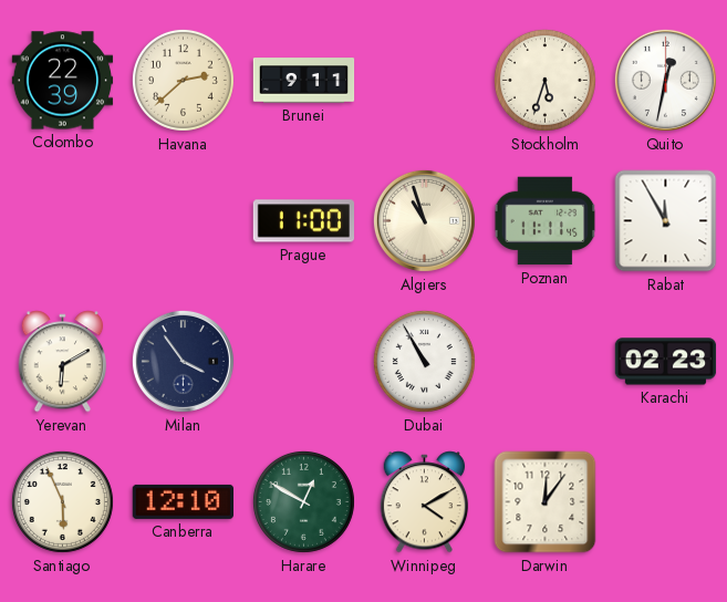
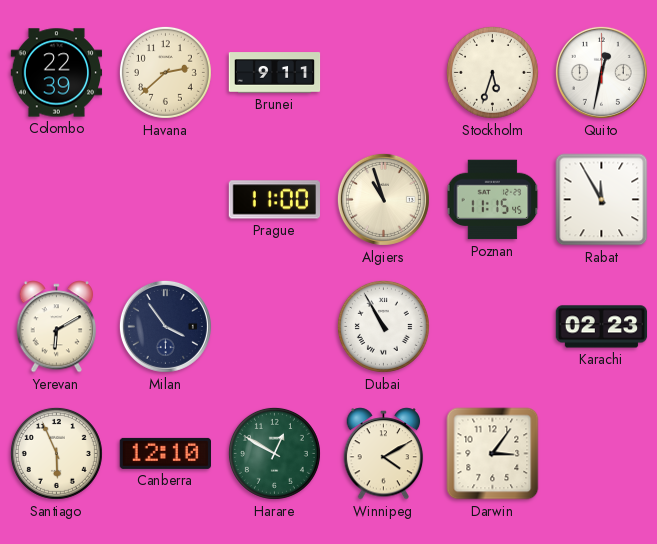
Poznan: 11:11 -> 11:15 (493, 200)
Darwin: 12:06 -> 3:06 (493, 454)
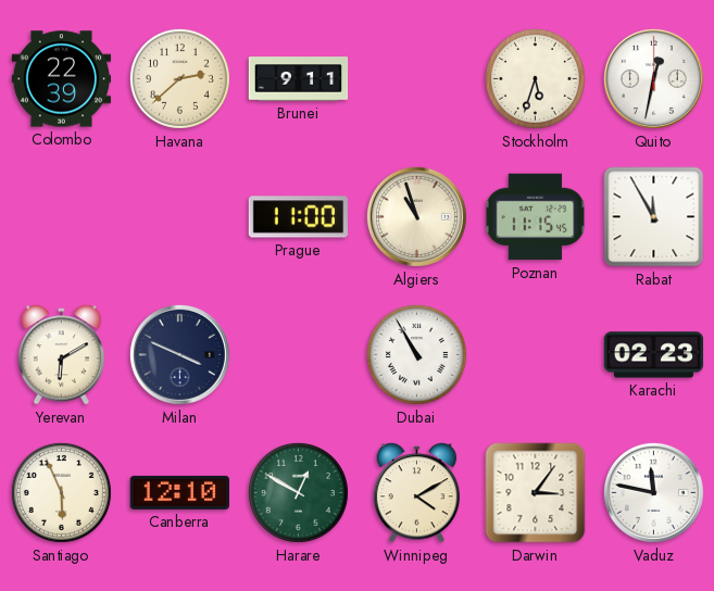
Milan: 3:54 -> 3:49 (179, 354)
Vaduz: none -> 11:47 (653, 492)
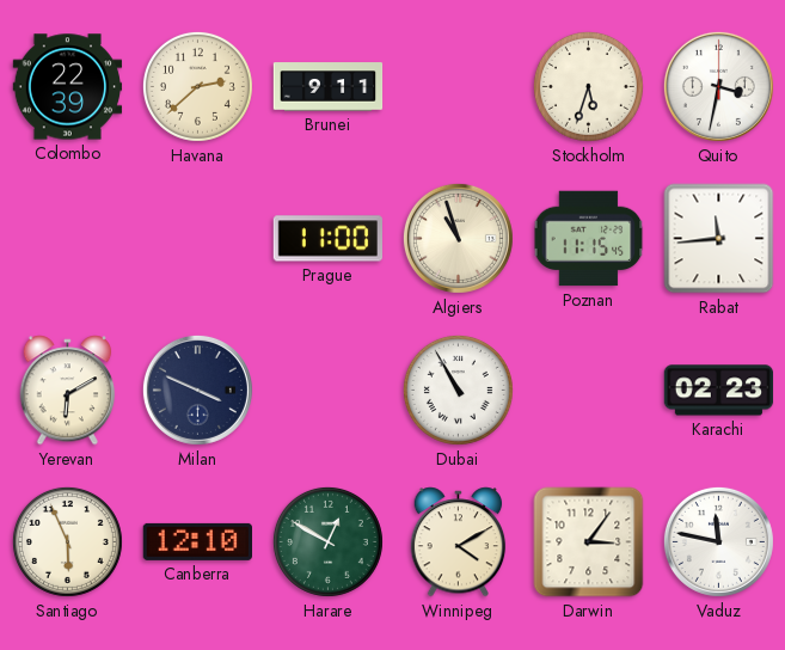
Quito: 12:32 -> 3:32 (718, 86)
Rabat: 11:55 -> 11:44 (719, 239)
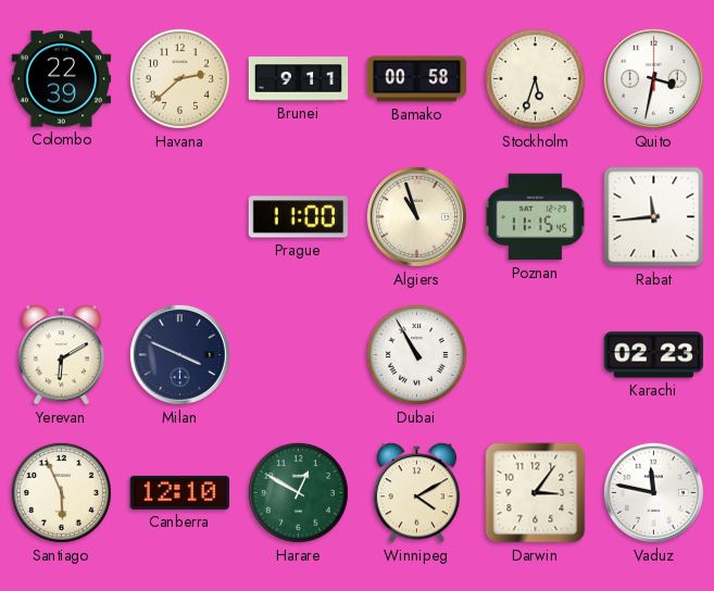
Bamako: none -> 00:58 (417, 79)
